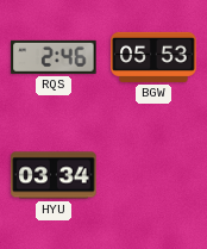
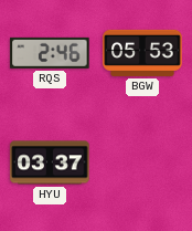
HYU: 03:34 -> 03:37 (50, 162)
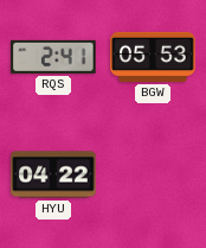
RQS: 2:46 -> 2:41 (53, 57)
HYU: 03:37 -> 04:22 (53, 174)
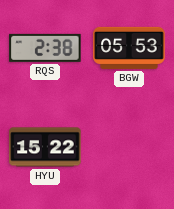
RQS: 2:41 -> 2:38 (45, 48)
HYU: 04:22 -> 15:22 (45, 147)
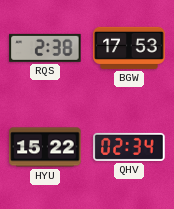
BGW: 05:53 -> 17:53 (129, 48)
QHV: none -> 02:34 (129, 147)
